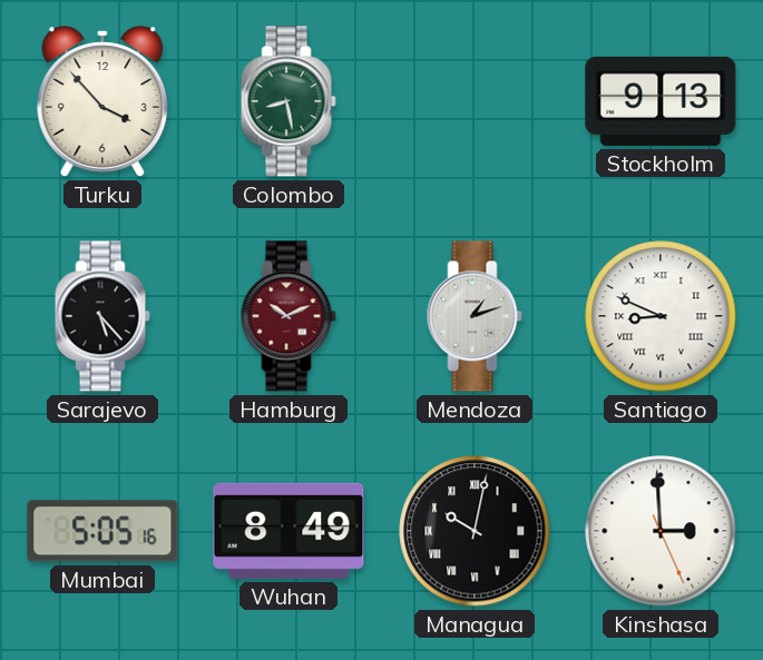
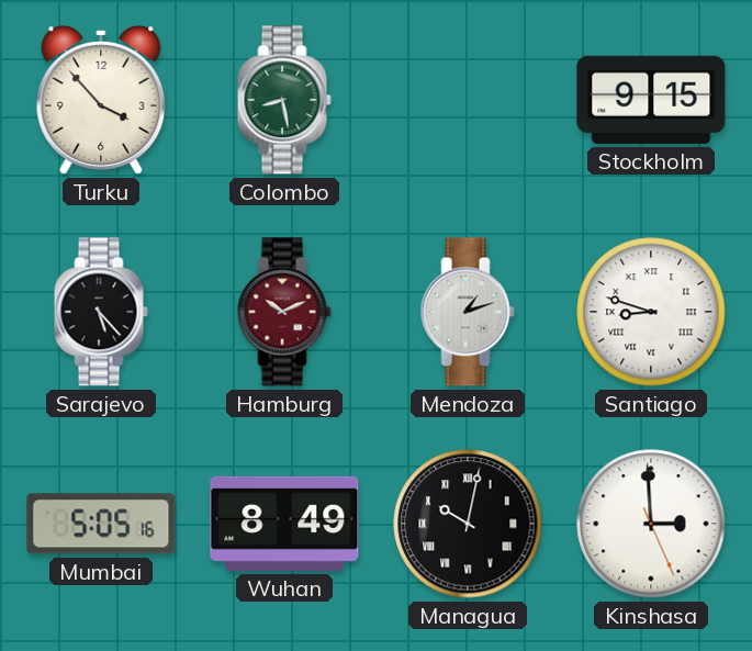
Stockholm: 9:13 -> 9:15 (651, 100)
Santiago: 8:49 -> 8:48 (651, 312)
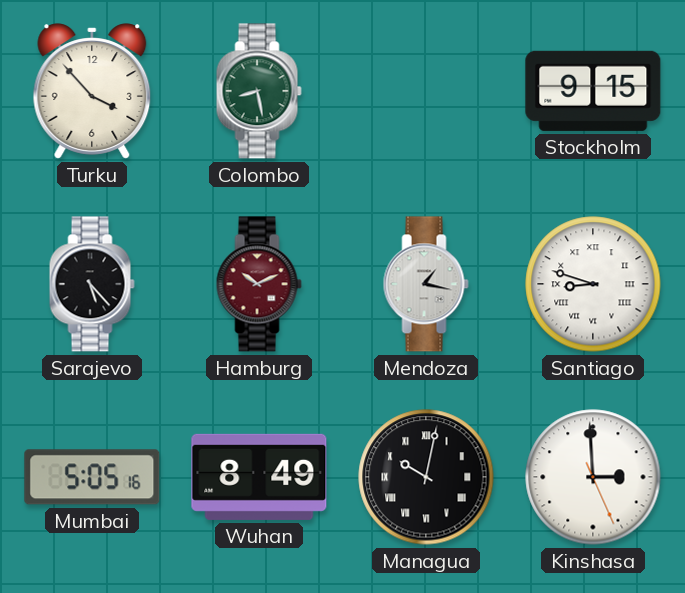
Mendoza: 1:12 -> 1:17 (426, 284)
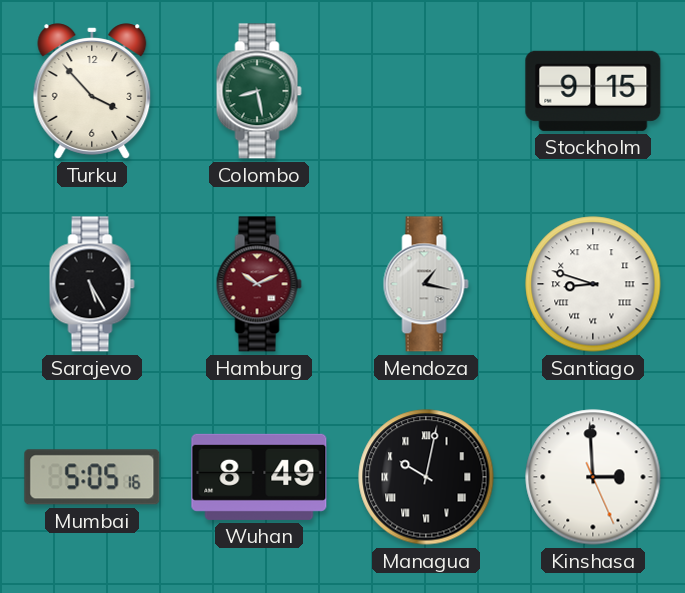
Sarajevo: 5:23 -> 5:25 (92, 284)
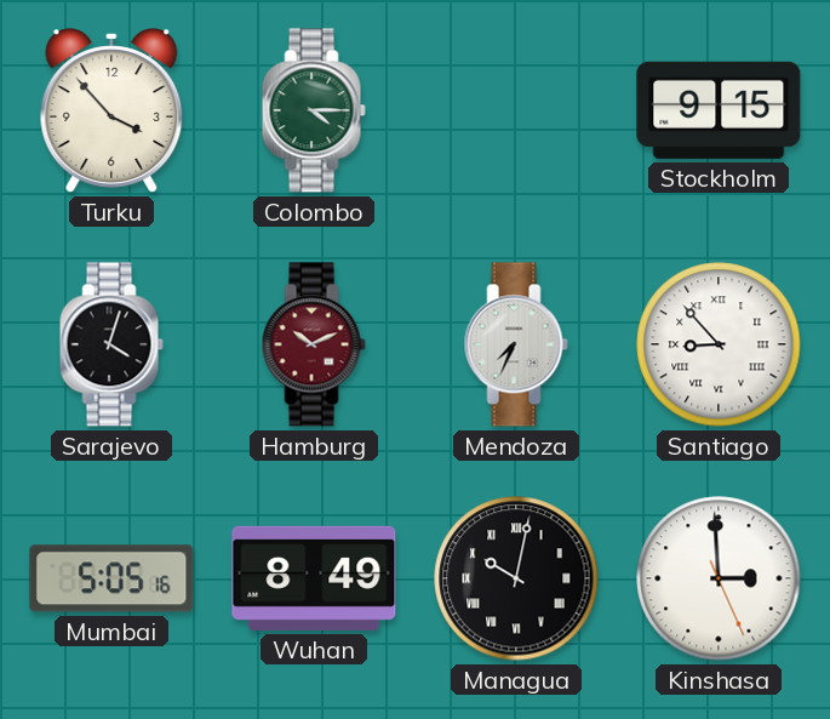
Colombo: 8:28 -> 4:15 (314, 110)
Sarajevo: 5:25 -> 4:03 (111, 344)
Mendoza: 1:17 -> 7:34 (516, 344)
Santiago: 8:48 -> 8:53 (719, 344)
